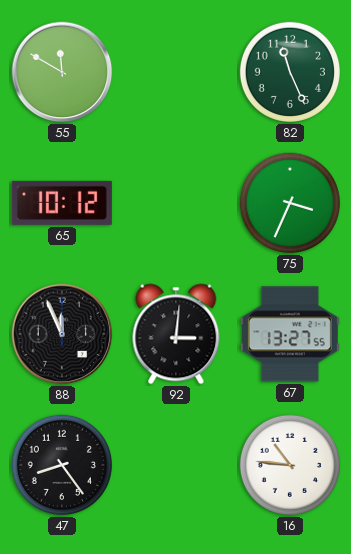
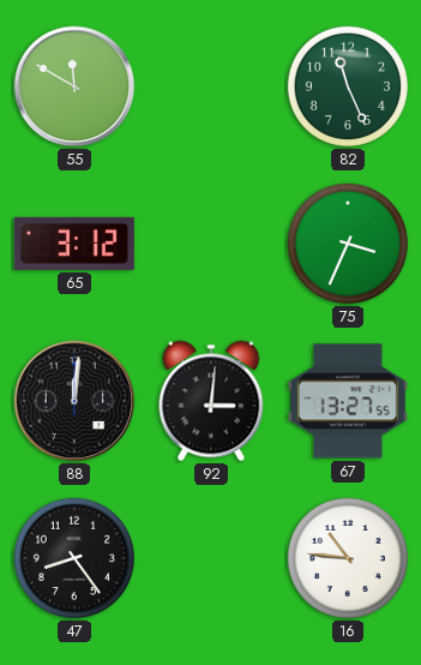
65: 10:12 -> 3:12 (74, 244)
88: 11:56 -> 12:01 (74, 401)
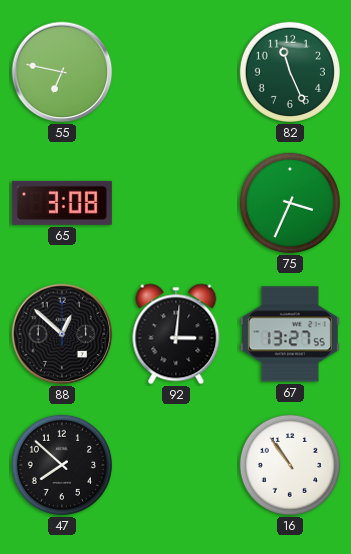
55: 11:50 -> 6:47 (62, 72)
65: 3:12 -> 3:08 (62, 203)
88: 12:01 -> 12:52 (62, 334)
47: 8:24 -> 7:52 (62, 465)
16: 10:46 -> 10:54 (290, 465)
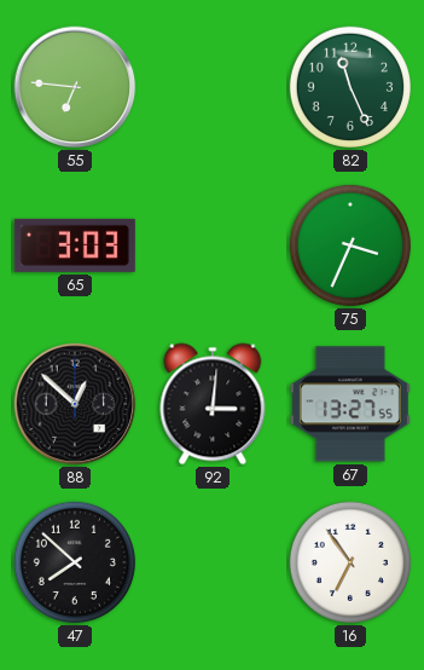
55: 6:47 -> 6:46 (75, 87)
65: 3:08 -> 3:03 (75, 246)
16: 10:54 -> 6:54 (350, 562)
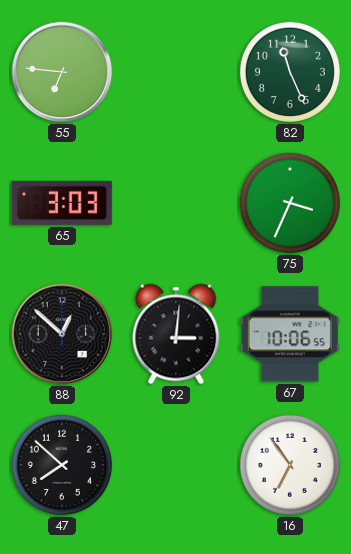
67: 13:27 -> 10:06 (290, 334)
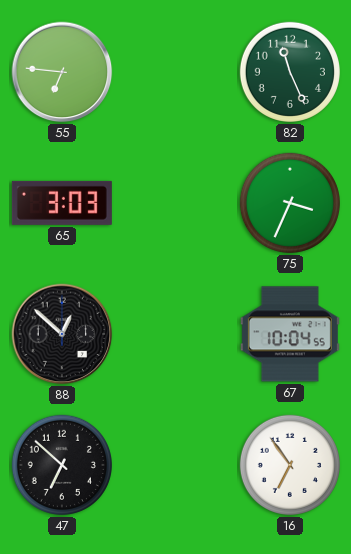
92: 3:01 -> none (176, 334)
67: 10:06 -> 10:04 (290, 334)
47: 7:52 -> 6:52 (62, 465)
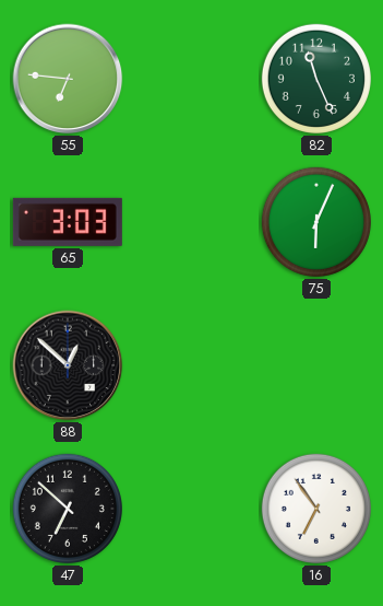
75: 3:34 -> 6:04 (316, 222)
67: 10:04 -> none (290, 334)
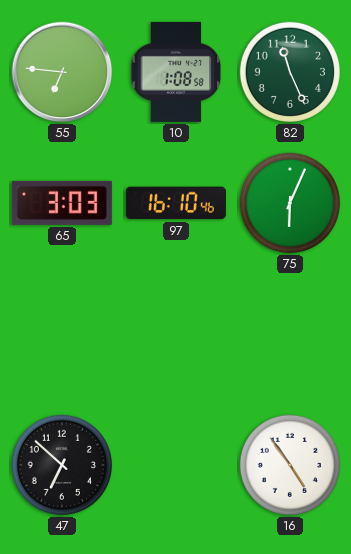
10: none -> 1:08 (176, 72)
97: none -> 16:10 (176, 203)
88: 12:52 -> none (68, 365)
16: 6:54 -> 4:54 (290, 465)
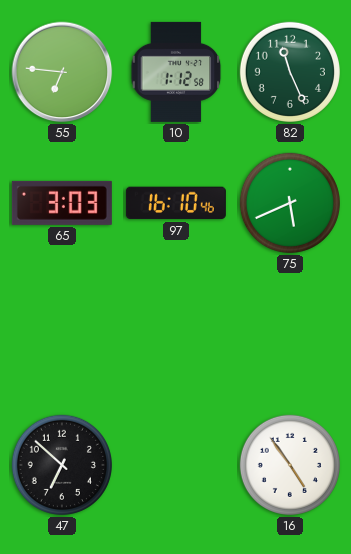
10: 1:08 -> 1:12 (176, 72)
75: 6:04 -> 5:41 (290, 203)
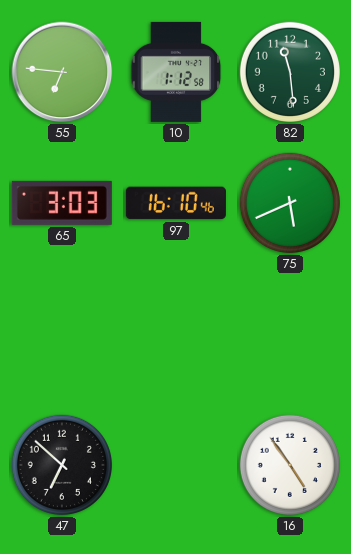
82: 11:26 -> 11:29 (290, 72)
